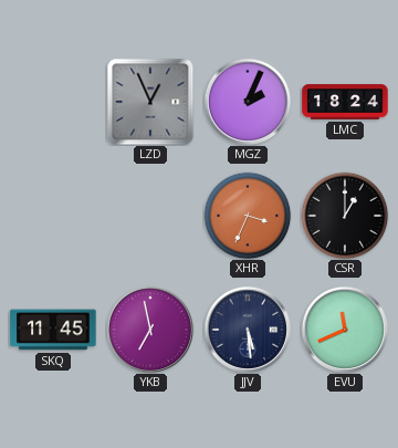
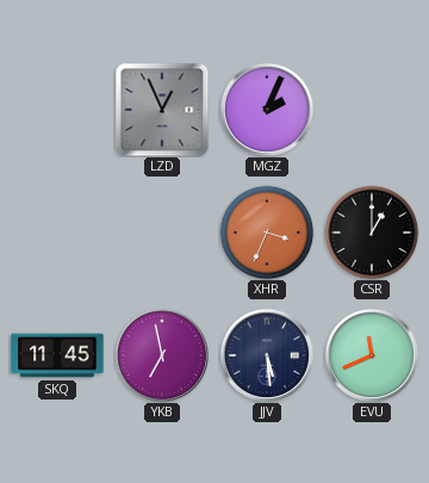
LMC: 18:24 -> none (345, 102)
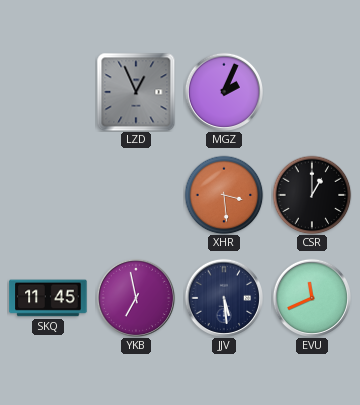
XHR: 3:34 -> 3:29 (224, 195)
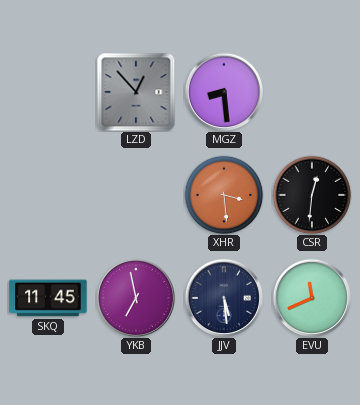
LZD: 12:56 -> 12:53 (136, 92)
MGZ: 2:04 -> 8:29 (223, 91)
CSR: 1:00 -> 12:31 (312, 195)
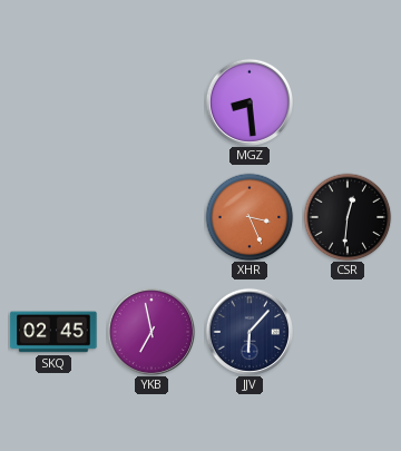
LZD: 12:53 -> none (136, 92)
XHR: 3:29 -> 3:26 (250, 217)
SKQ: 11:45 -> 02:45 (53, 332)
JJV: 5:29 -> 6:07 (248, 331)
EVU: 11:41 -> none (311, 297)
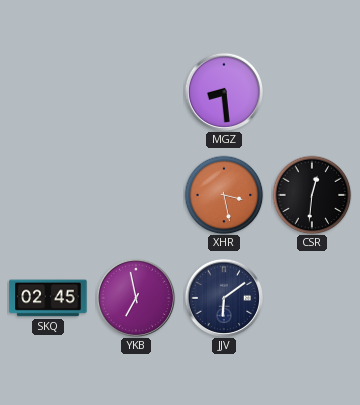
XHR: 3:26 -> 3:28 (224, 195)
JJV: 6:07 -> 6:09 (223, 297)
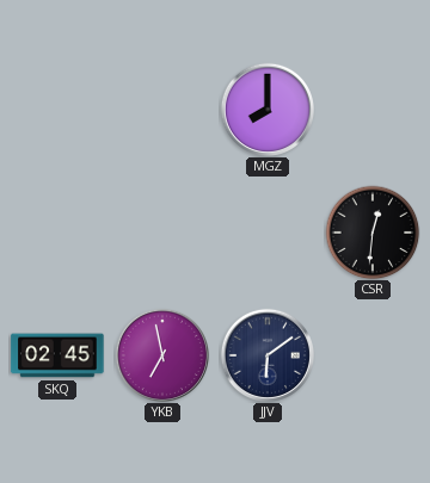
MGZ: 8:29 -> 8:00 (266, 109)
XHR: 3:28 -> none (224, 195)
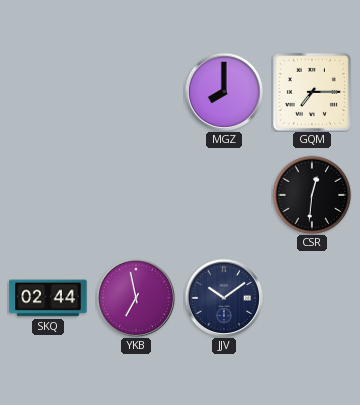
GQM: none -> 7:15 (312, 92)
SKQ: 02:45 -> 02:44 (48, 298)
JJV: 6:09 -> 10:09 (223, 297)
